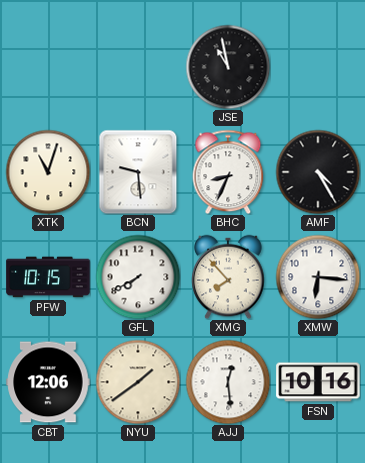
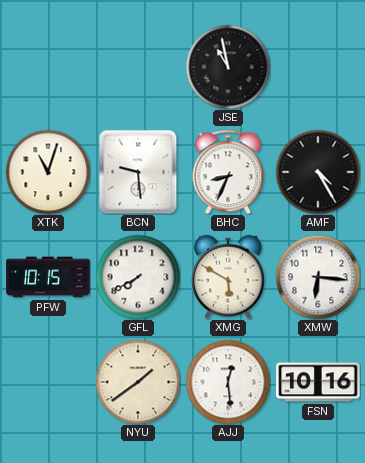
XMG: 7:53 -> 5:50 (228, 277)
CBT: 12:06 -> none (48, 382)
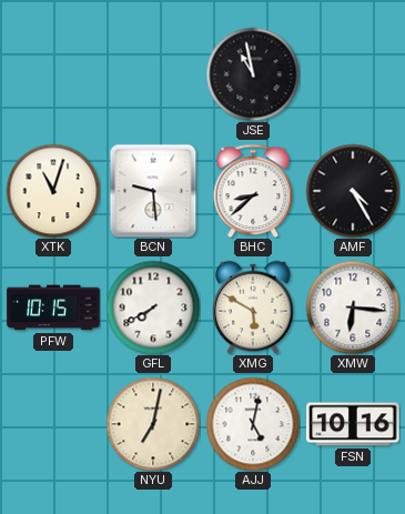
BHC: 8:34 -> 8:38 (253, 191)
NYU: 1:39 -> 7:02 (153, 424)
AJJ: 12:29 -> 5:02 (253, 424)
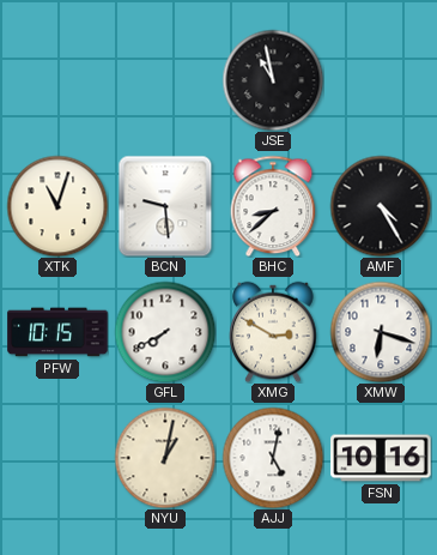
XMG: 5:50 -> 2:50 (273, 332)
XMW: 6:16 -> 6:18 (381, 332)
NYU: 7:02 -> 1:02 (165, 458)
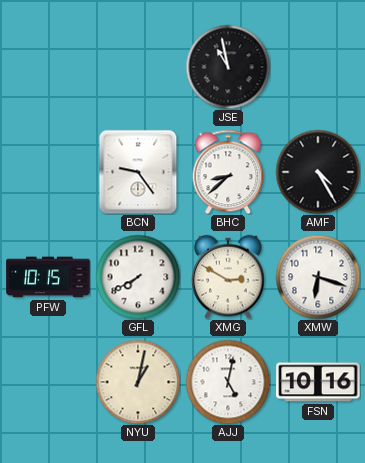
XTK: 11:03 -> none (57, 206)
BCN: 9:29 -> 9:24 (138, 172)
